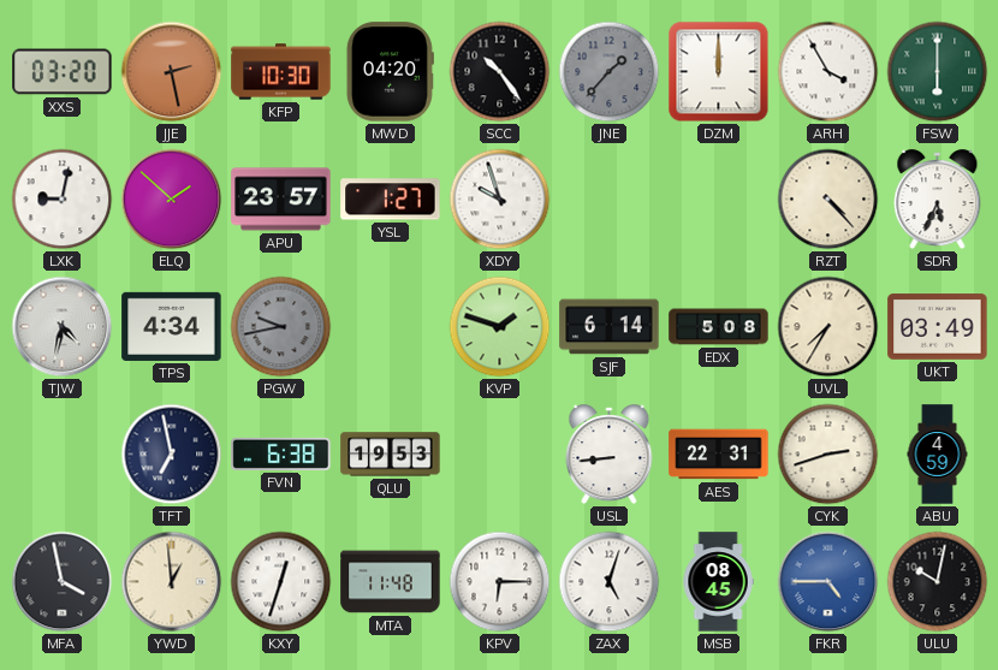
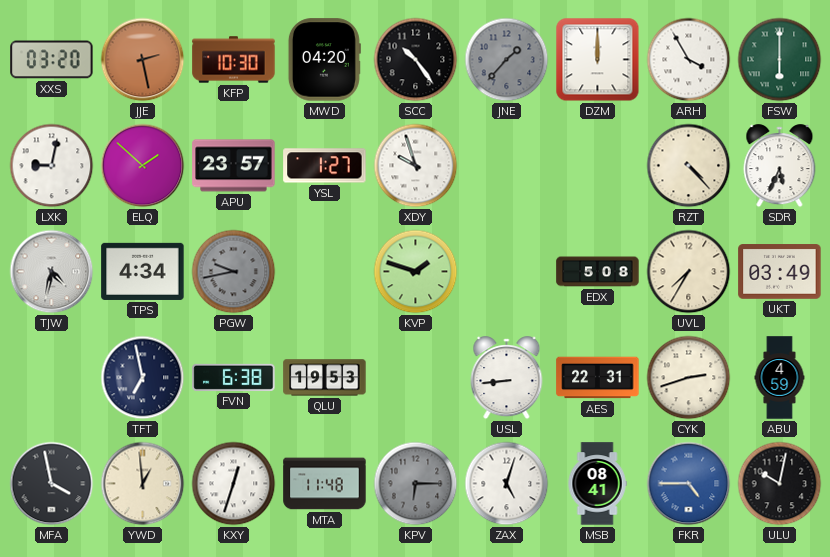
SJF: 6:14 -> none (610, 327)
KPV dial: white -> grey (416, 484)
MSB: 08:45 -> 08:41 (597, 484)
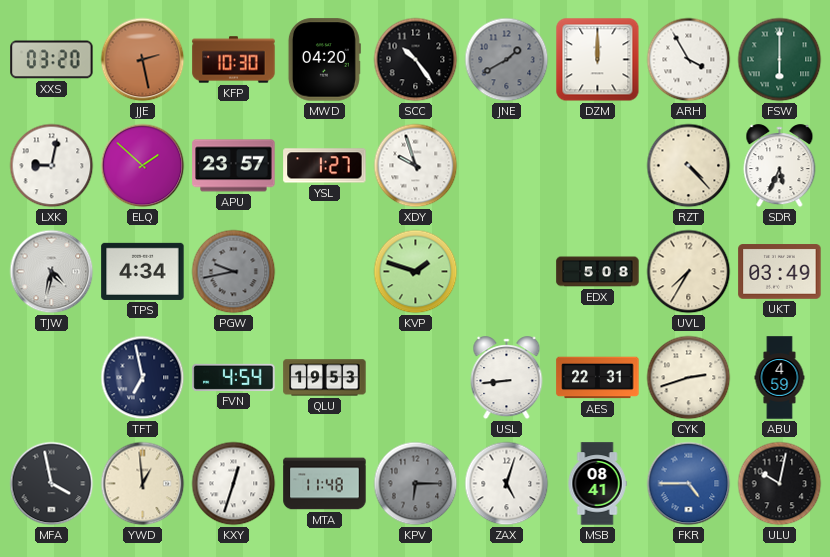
JNE: 1:37 -> 1:40 (507, 60)
FVN: 6:38 -> 4:54 (234, 377)
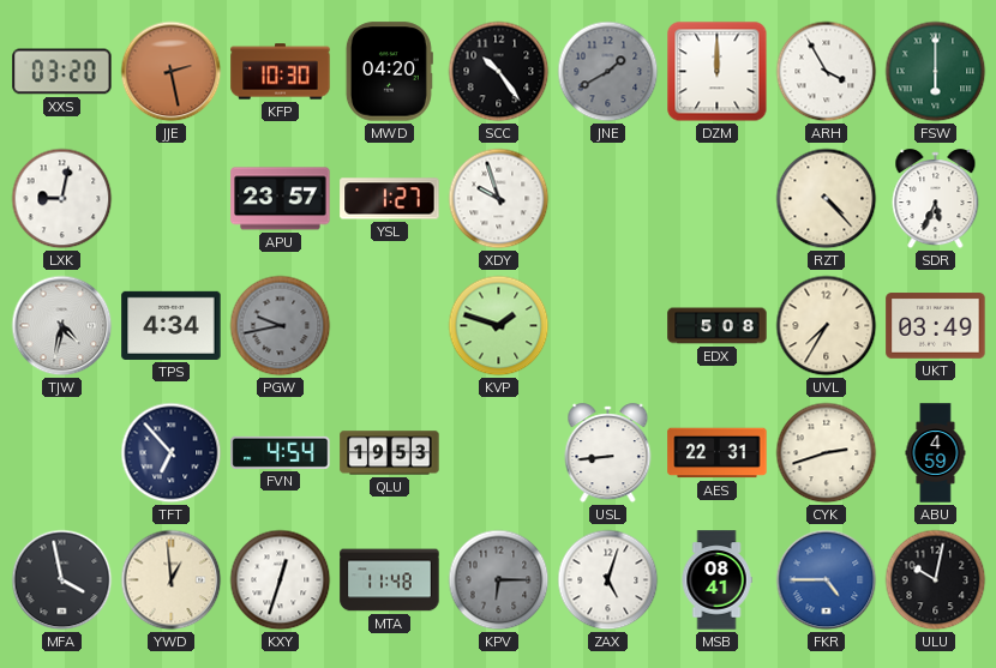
ELQ: 1:52 -> none (143, 166)
TFT: 6:58 -> 6:53 (172, 453)
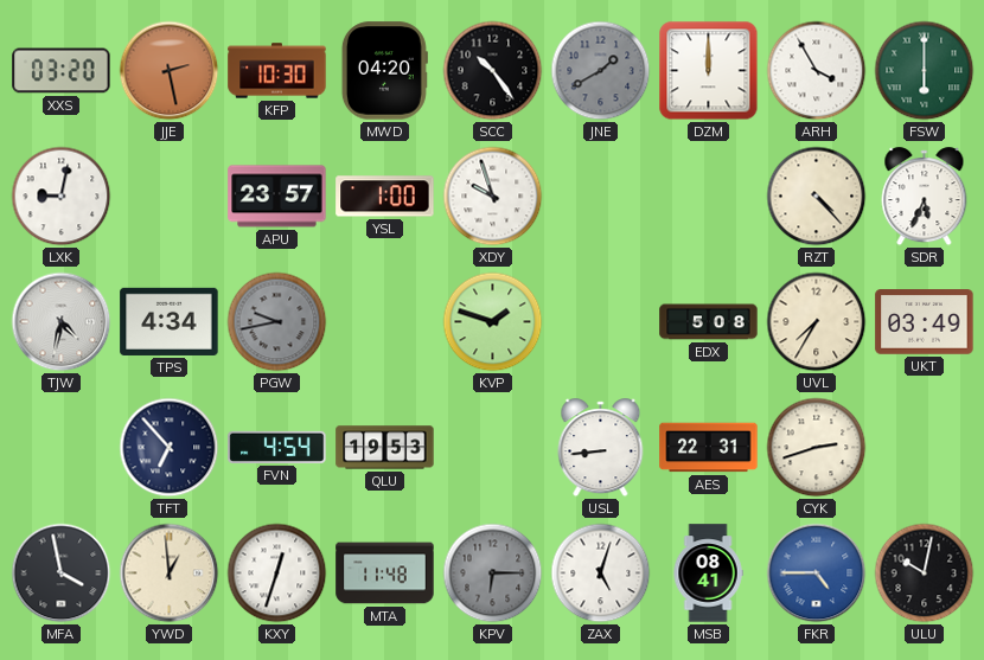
YSL: 1:27 -> 1:00 (385, 197)
ABU: 4:59 -> none (936, 453)
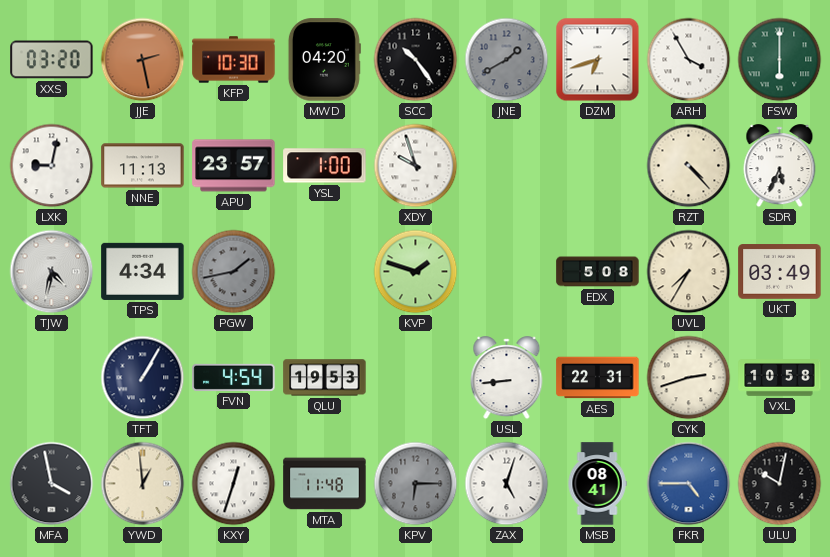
DZM: 12:00 -> 6:42 (598, 60)
NNE: none -> 11:13 (143, 166)
PGW: 9:43 -> 1:43 (234, 272)
TFT: 6:53 -> 1:05 (143, 378)
VXL: none -> 10:58 (780, 378)
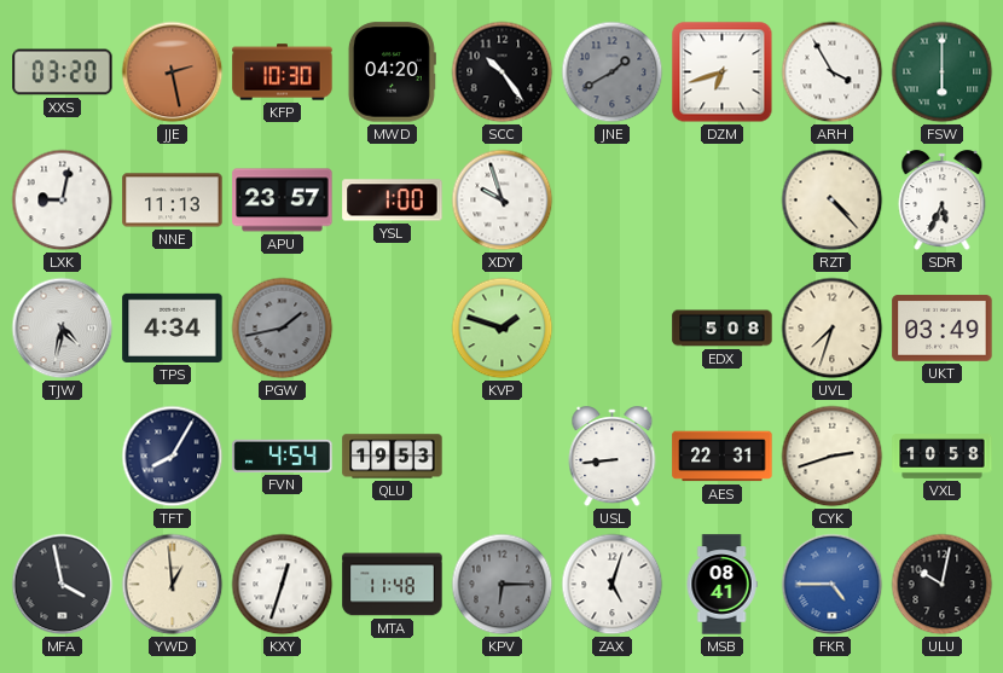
UVL: 7:35 -> 7:33 (833, 329)
TFT: 1:05 -> 8:05 (173, 457)
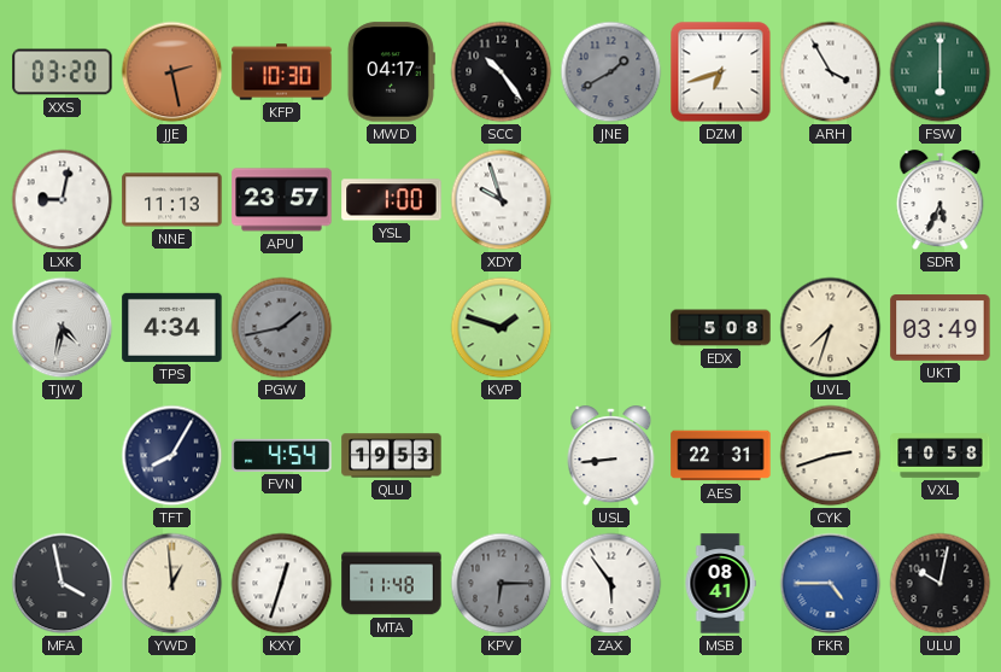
MWD: 04:20 -> 04:17 (391, 72)
RZT: 4:23 -> none (833, 201)
ZAX: 5:03 -> 5:54 (611, 584)
